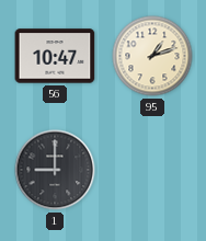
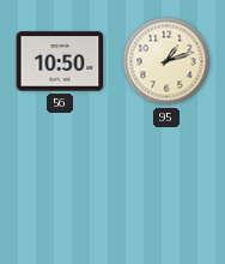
56: 10:47 -> 10:50 (60, 61)
1: 9:00 -> none (55, 170)
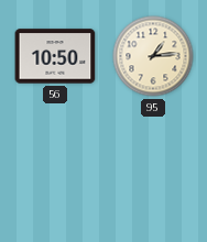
95: 1:12 -> 1:14 (153, 56)
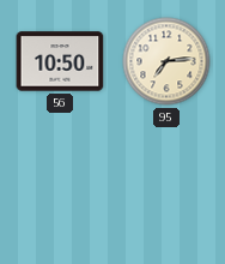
95: 1:14 -> 7:14 (166, 61)
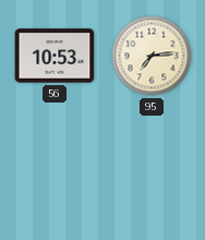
56: 10:50 -> 10:53 (55, 56)
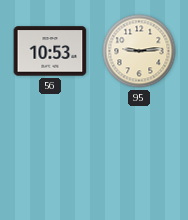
95: 7:14 -> 9:14 (139, 51)
